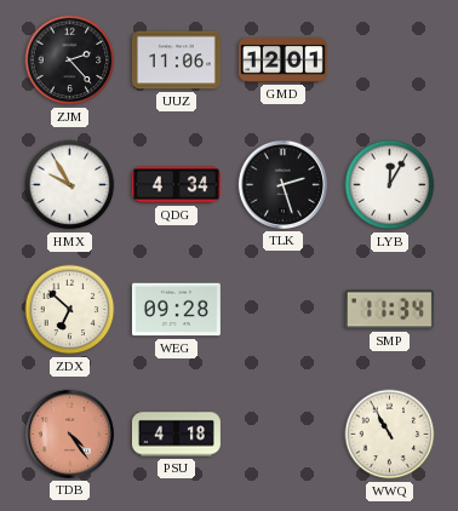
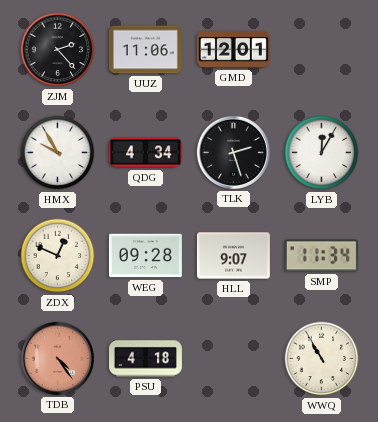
ZDX: 6:52 -> 12:49 (58, 256)
HLL: none -> 9:07 (233, 256)
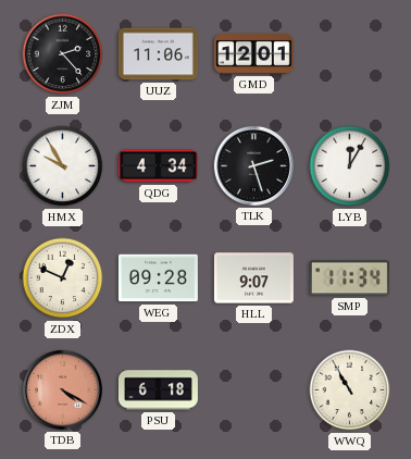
TDB: 4:24 -> 4:20 (62, 389)
PSU: 4:18 -> 6:18 (158, 390)
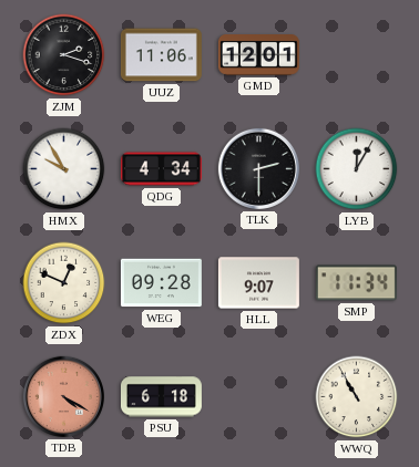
ZJM: 2:23 -> 2:18 (64, 55)
TLK: 2:27 -> 2:30 (258, 168)
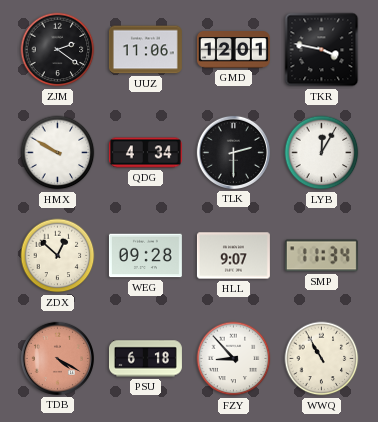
ZJM: 2:18 -> 2:21 (58, 50)
TKR: none -> 3:47 (322, 50)
HMX: 9:55 -> 9:50 (58, 153)
ZDX: 12:49 -> 12:52 (58, 256)
FZY: none -> 8:53 (234, 359)
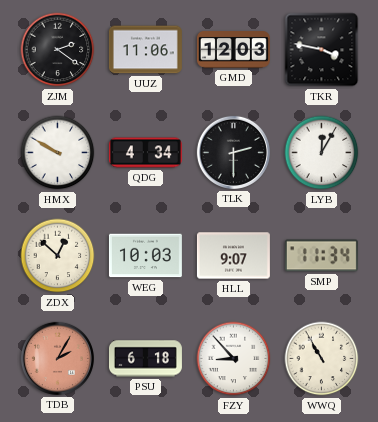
GMD: 12:01 -> 12:03 (233, 50)
WEG: 09:28 -> 10:03 (145, 256)
TDB: 4:20 -> 2:05 (57, 358)
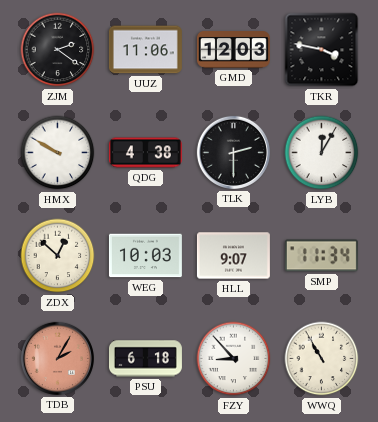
QDG: 4:34 -> 4:38 (145, 153)
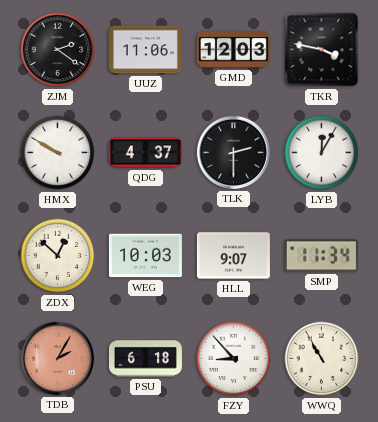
QDG: 4:38 -> 4:37 (145, 153)
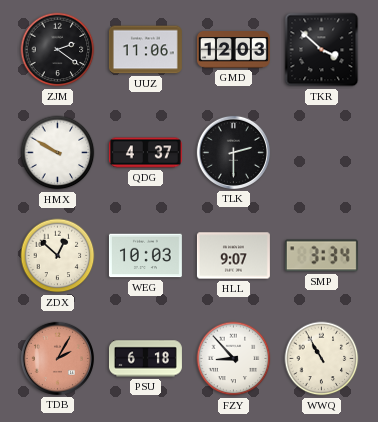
TKR: 3:47 -> 3:52 (322, 50)
LYB: 12:05 -> none (322, 153)
SMP: 11:34 -> 3:34 (321, 256)
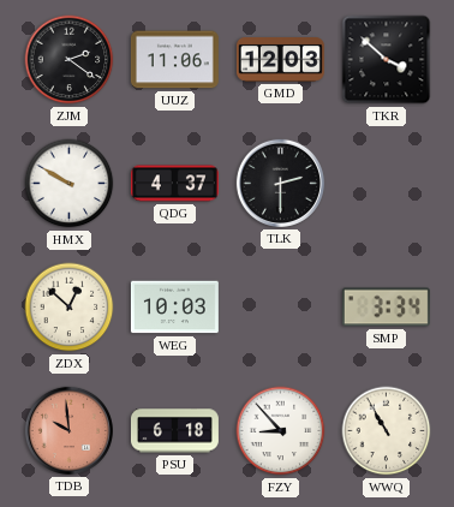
HLL: 9:07 -> none (233, 256)
TDB: 2:05 -> 9:59 (68, 430)
